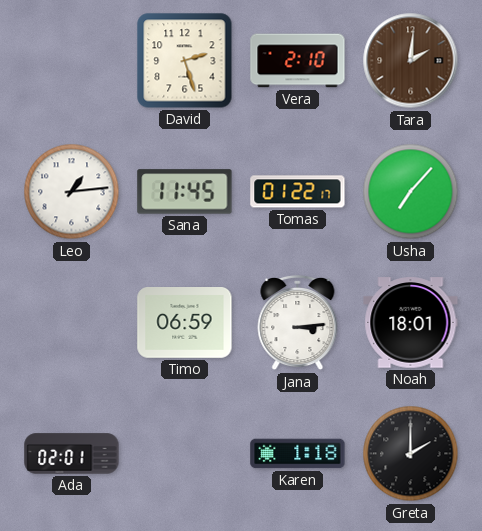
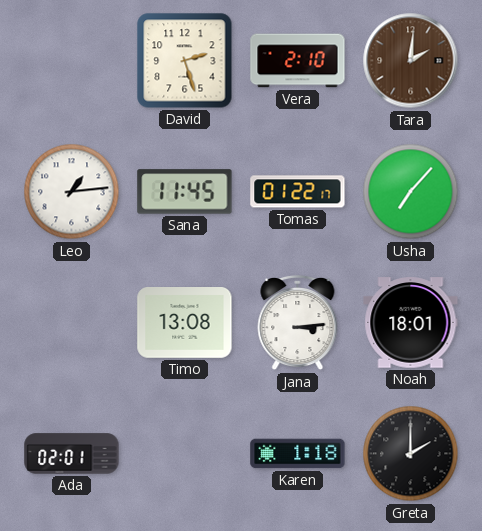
Timo: 06:59 -> 13:08 (185, 323)
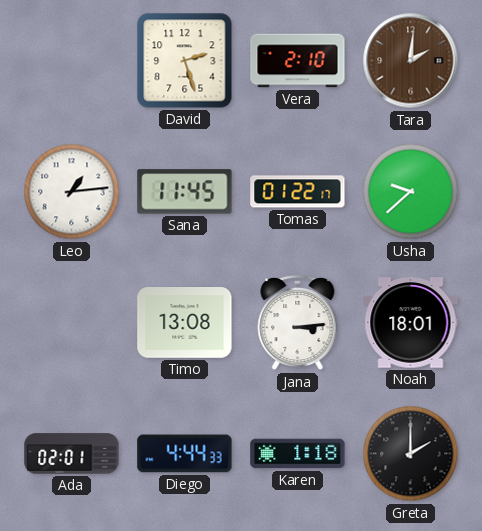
Usha: 7:07 -> 9:38 (411, 192)
Diego: none -> 4:44 (185, 454)
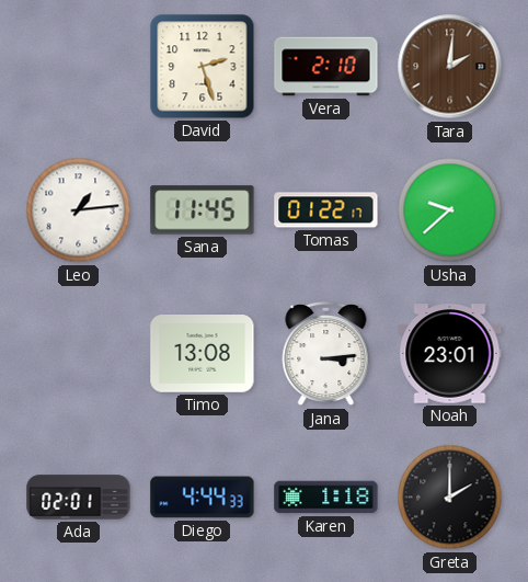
Noah: 18:01 -> 23:01 (450, 354)
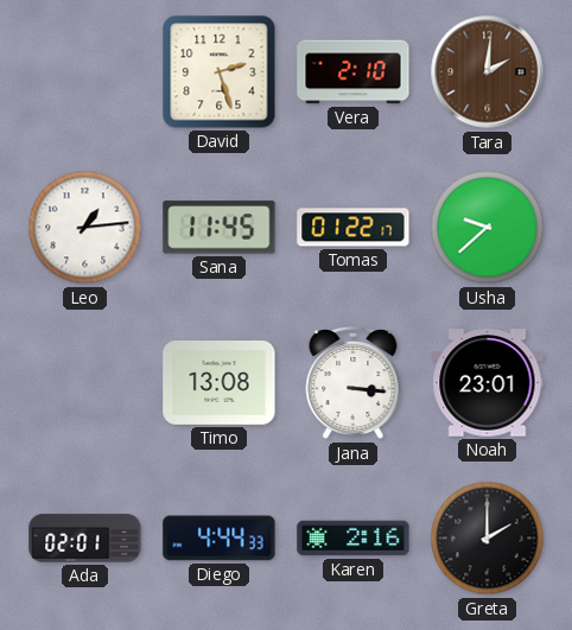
Jana: 3:14 -> 3:16 (354, 383)
Karen: 1:18 -> 2:16 (354, 539)
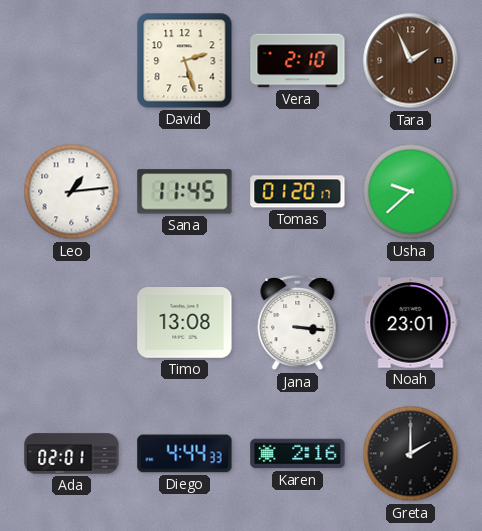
Tara: 2:01 -> 1:56 (411, 61)
Tomas: 01:22 -> 01:20 (298, 192)
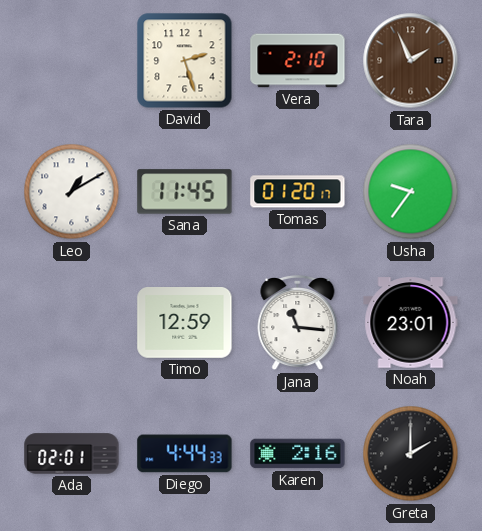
Leo: 1:14 -> 1:10 (72, 192)
Usha: 9:38 -> 9:36 (411, 192)
Timo: 13:08 -> 12:59 (185, 323)
Jana: 3:16 -> 11:16 (298, 323)
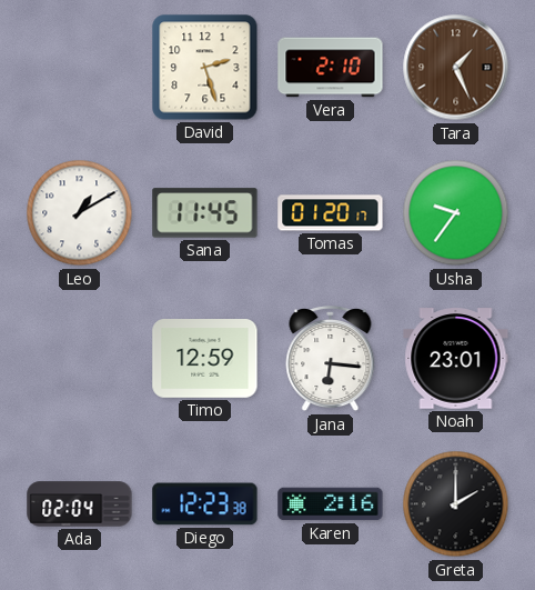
Tara: 1:56 -> 1:26 (456, 68)
Jana: 11:16 -> 6:16 (331, 359)
Ada: 02:01 -> 02:04 (80, 504)
Diego: 4:44 -> 12:23 (205, 504)
